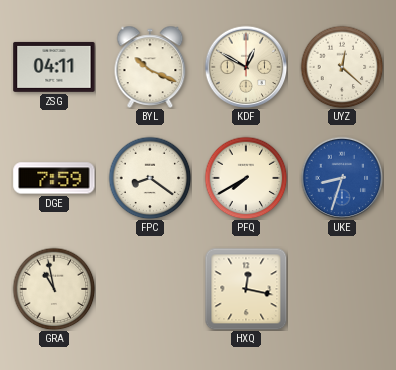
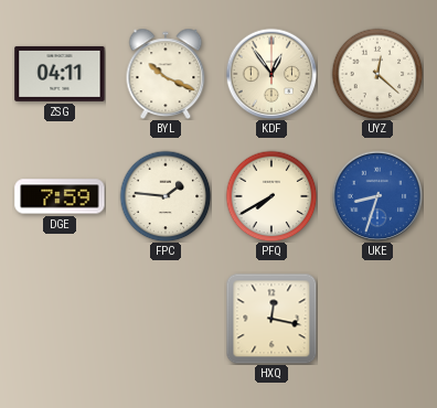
KDF: 12:50 -> 12:54 (271, 74)
FPC: 8:21 -> 1:46 (166, 196)
GRA: 10:58 -> none (54, 289)
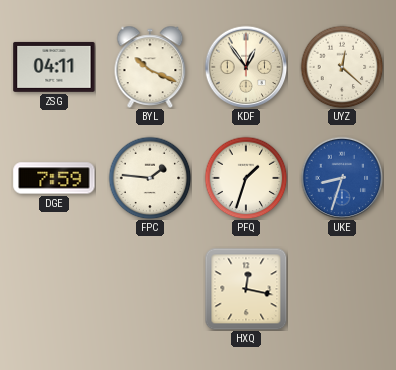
PFQ: 7:40 -> 1:33 (246, 178)
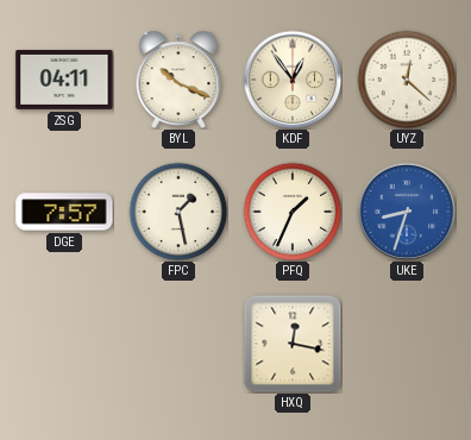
DGE: 7:59 -> 7:57 (64, 212)
FPC: 1:46 -> 1:28 (178, 212)
PFQ: 1:33 -> 1:34 (293, 212)
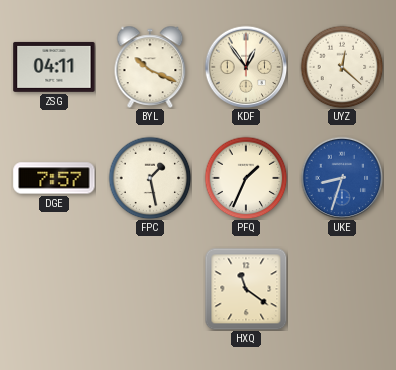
HXQ: 12:17 -> 11:21 (246, 289)
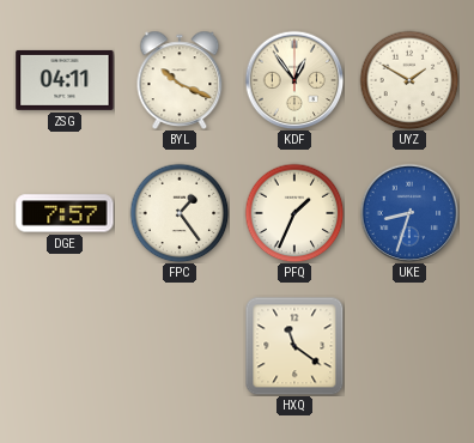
UYZ: 12:22 -> 1:50 (409, 80)
FPC: 1:28 -> 1:24 (180, 213)
